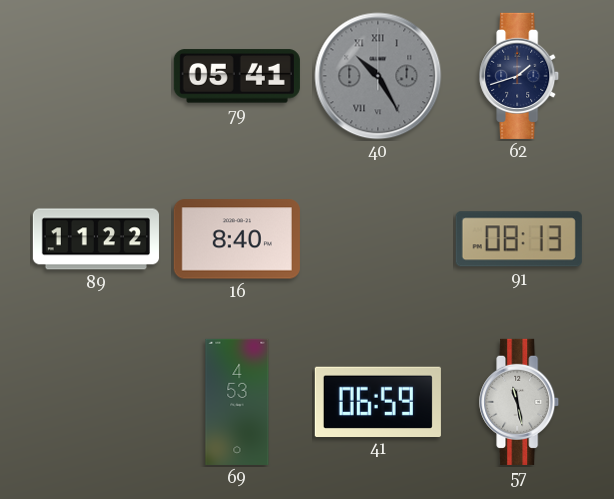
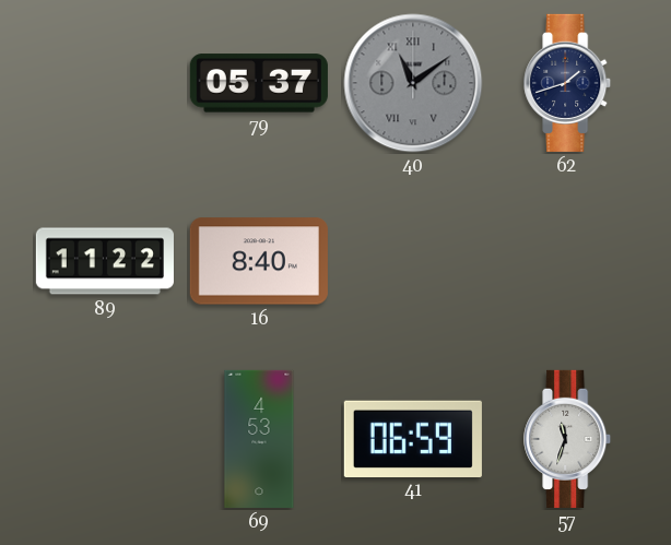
79: 05:41 -> 05:37 (259, 83)
40: 10:25 -> 11:09 (413, 83)
91: 08:13 -> none (519, 239)
57: 11:28 -> 11:33 (568, 439)
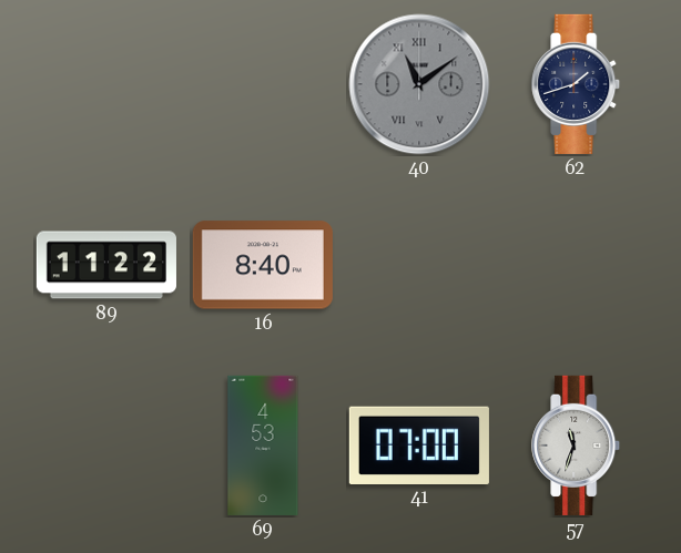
79: 05:37 -> none (259, 83)
41: 06:59 -> 07:00 (419, 444)
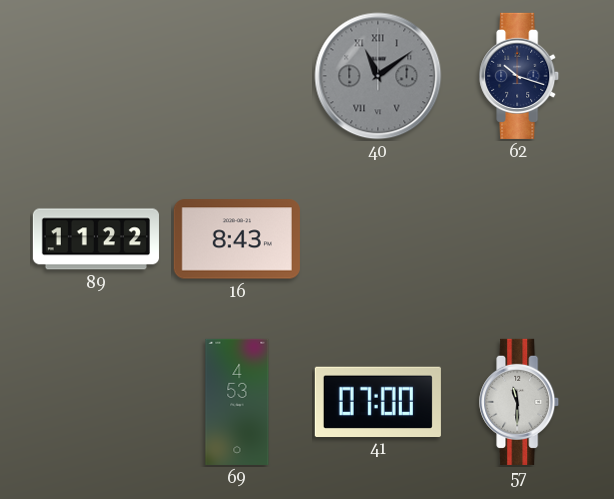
62: 1:42 -> 10:18 (520, 76)
16: 8:40 -> 8:43 (237, 239)
57: 11:33 -> 11:30 (520, 402)
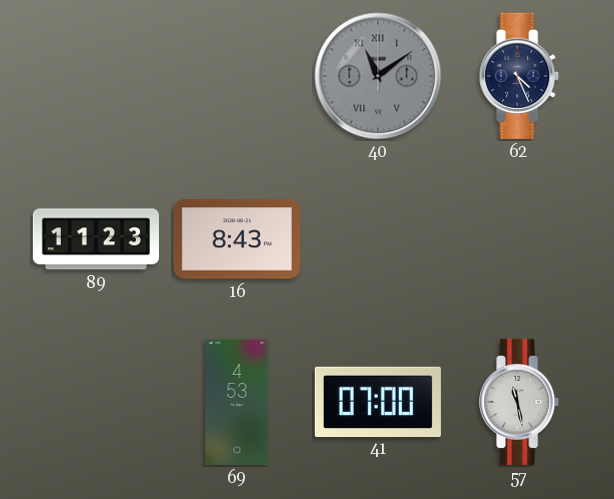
62: 10:18 -> 4:26 (520, 76)
89: 11:22 -> 11:23 (96, 239)
57: 11:30 -> 11:28 (520, 402)
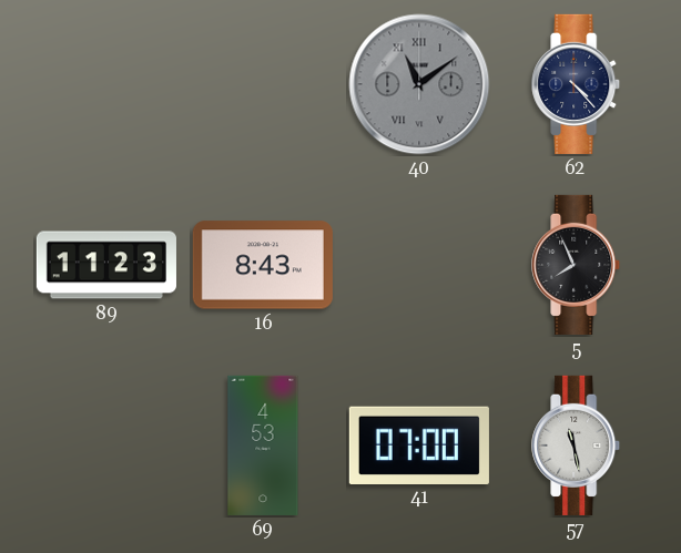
62: 4:26 -> 4:23 (577, 84)
5: none -> 7:56 (577, 265)
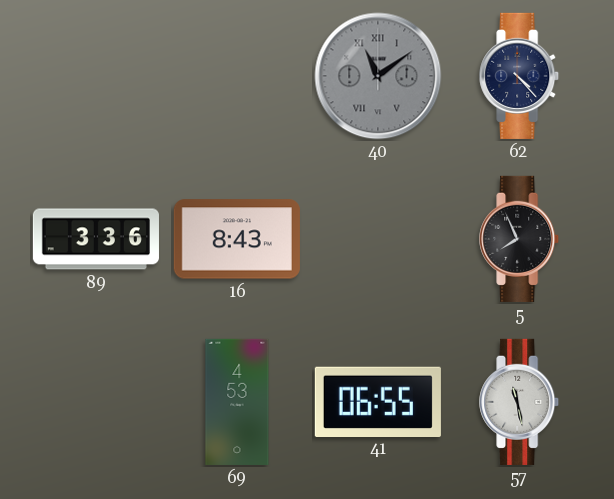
89: 11:23 -> 3:36 (96, 239)
41: 07:00 -> 06:55 (378, 401)
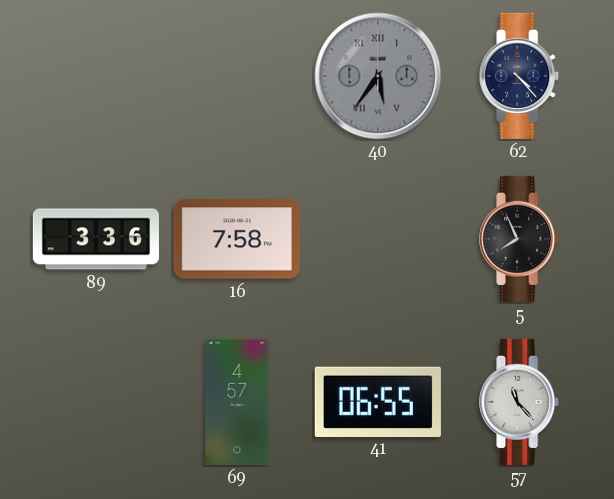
40: 11:09 -> 5:36 (378, 76)
16: 8:43 -> 7:58 (237, 239)
69: 4:53 -> 4:57 (237, 402)
57: 11:28 -> 11:23 (520, 402)
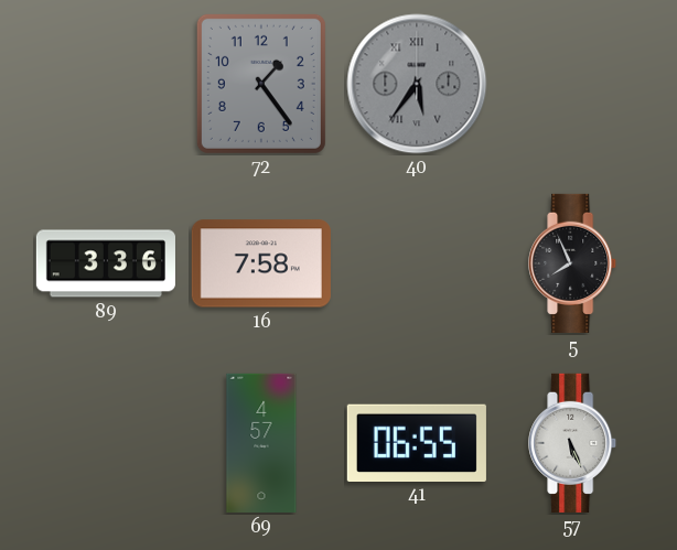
72: none -> 1:24 (261, 84)
62: 4:23 -> none (520, 76)
57: 11:23 -> 5:26 (573, 443)
